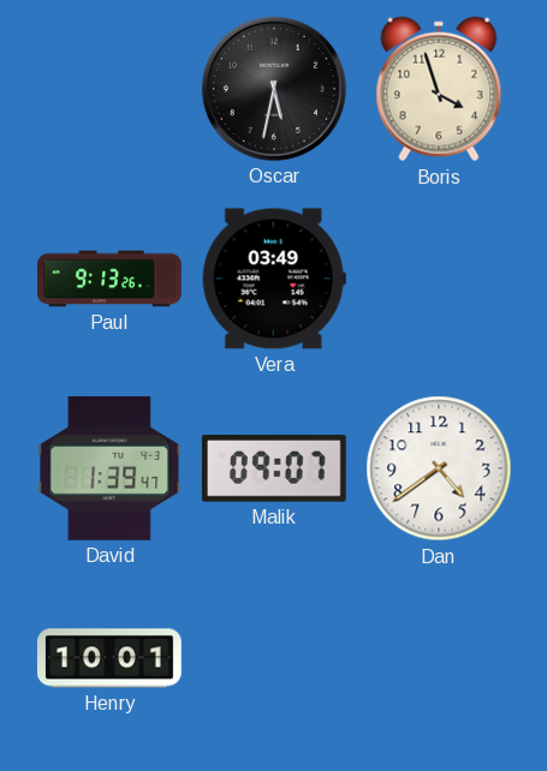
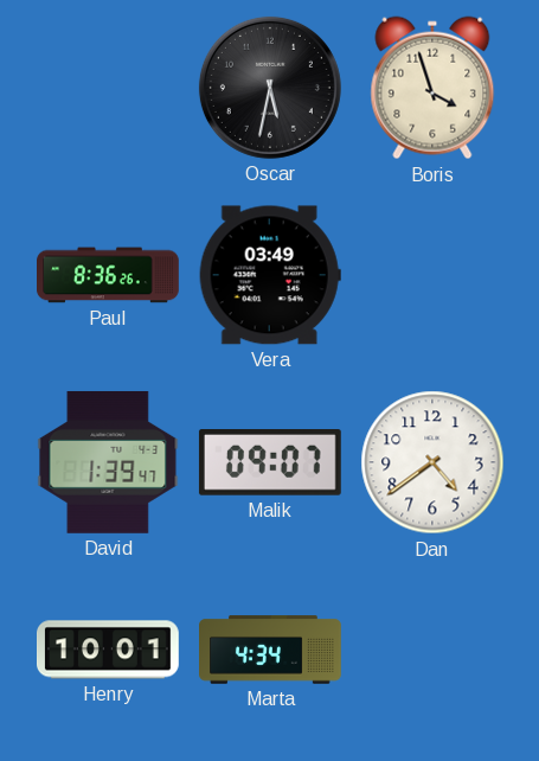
Paul: 9:13 -> 8:36 (109, 275)
Marta: none -> 4:34 (271, 650)
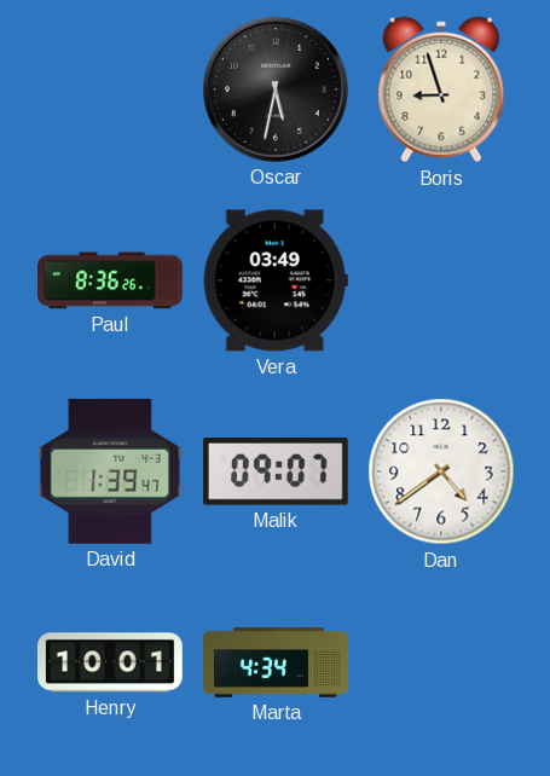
Boris: 3:57 -> 8:57 (441, 89)
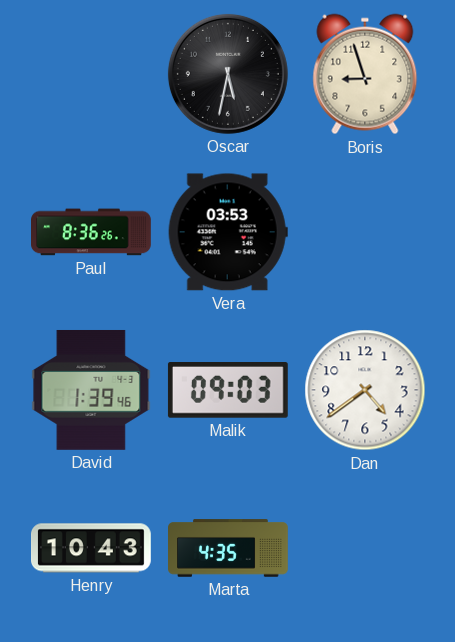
Vera: 03:49 -> 03:53 (228, 232)
David: 1:39:47 -> 1:39:46 (91, 390)
Malik: 09:07 -> 09:03 (228, 391)
Henry: 10:01 -> 10:43 (92, 548)
Marta: 4:34 -> 4:35 (229, 548)
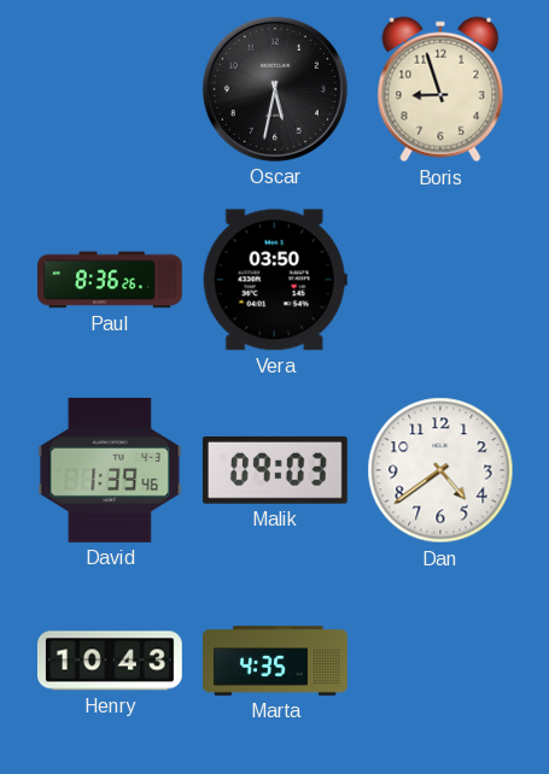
Vera: 03:53 -> 03:50 (275, 280)
